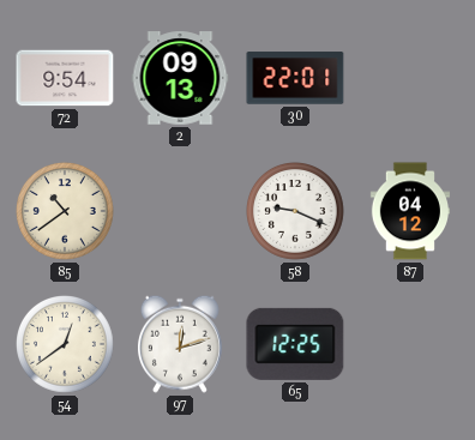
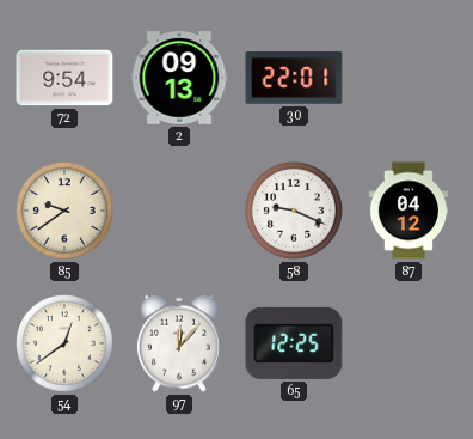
85: 10:39 -> 9:39 (66, 212)
97: 12:12 -> 12:07 (179, 343)
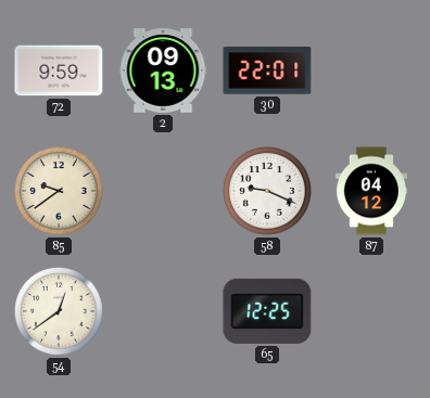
72: 9:54 -> 9:59 (59, 70)
97: 12:07 -> none (179, 343)
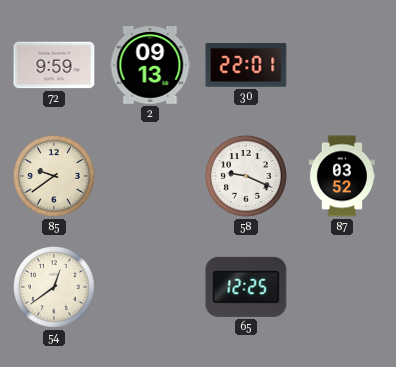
87: 04:12 -> 03:52 (341, 176)
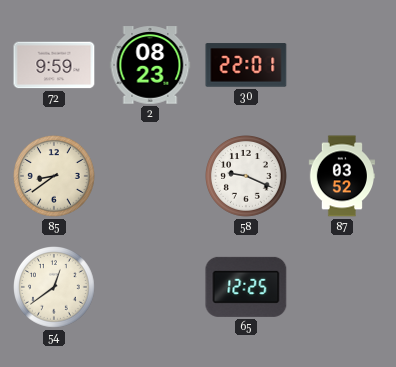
2: 09:13 -> 08:23 (150, 65)
85: 9:39 -> 8:39 (55, 177)
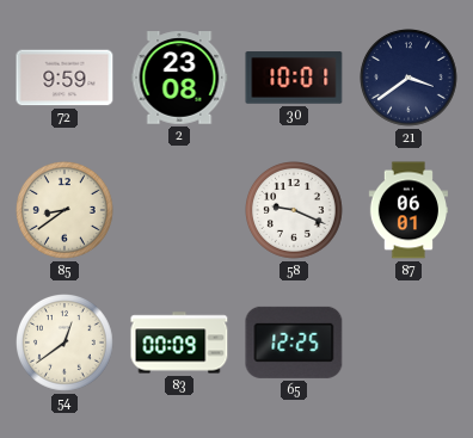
2: 08:23 -> 23:08 (179, 78)
30: 22:01 -> 10:01 (294, 78)
21: none -> 3:39 (410, 79)
87: 03:52 -> 06:01 (407, 210)
83: none -> 00:09 (179, 343)
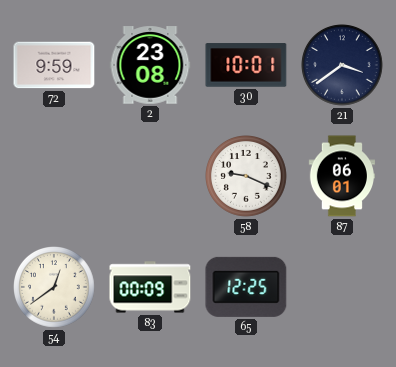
85: 8:39 -> none (66, 211)
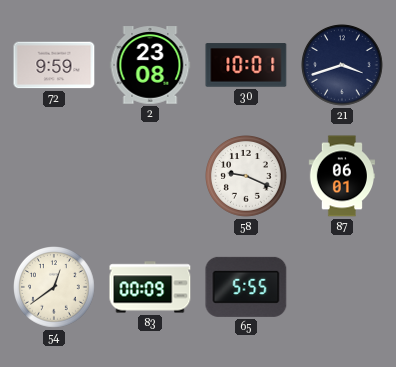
21: 3:39 -> 3:42 (343, 66)
65: 12:25 -> 5:55 (246, 287)
